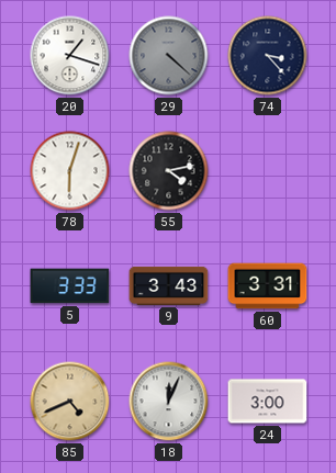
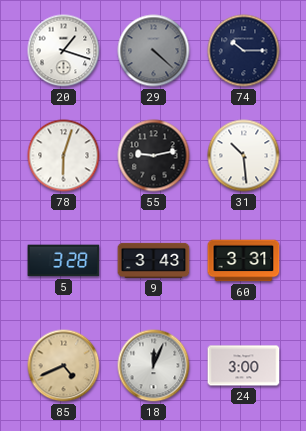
74: 3:23 -> 10:15 (244, 51)
55: 4:13 -> 9:13 (154, 156)
31: none -> 10:29 (244, 156)
5: 3:33 -> 3:28 (64, 261)
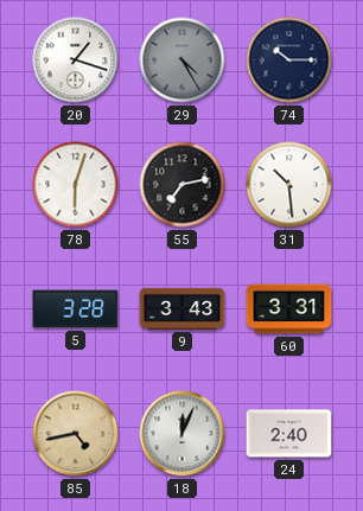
29: 4:22 -> 4:25 (183, 60)
55: 9:13 -> 7:13 (183, 185)
85: 4:41 -> 4:43 (76, 434)
24: 3:00 -> 2:40 (289, 434)
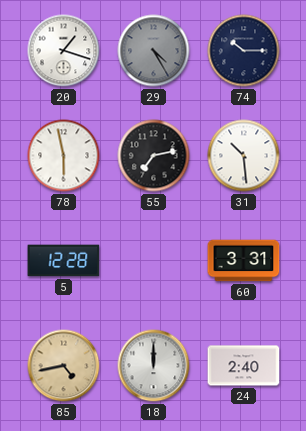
78: 6:03 -> 5:58 (64, 156)
5: 3:28 -> 12:28 (64, 261)
9: 3:43 -> none (183, 308)
18: 12:04 -> 12:00 (154, 366)
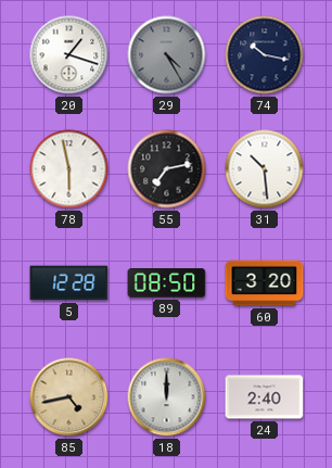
74: 10:15 -> 10:17 (265, 55)
89: none -> 08:50 (167, 283)
60: 3:31 -> 3:20 (265, 283)
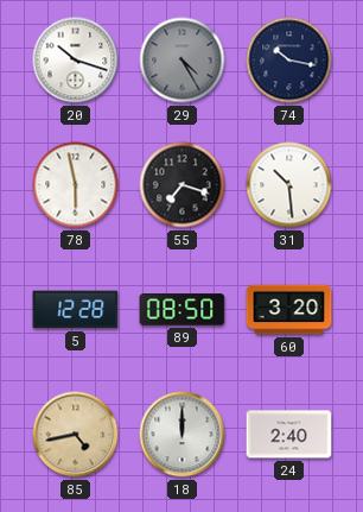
20: 1:18 -> 10:18 (76, 61)
55: 7:13 -> 7:18 (183, 185)
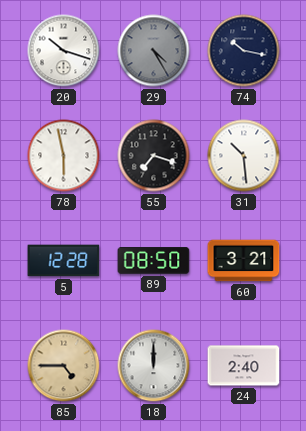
60: 3:20 -> 3:21 (244, 261)
85: 4:43 -> 4:45 (64, 366)
